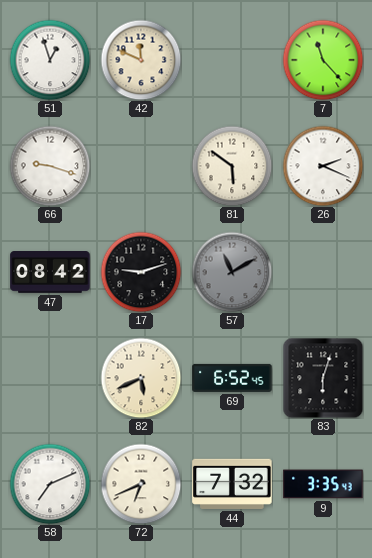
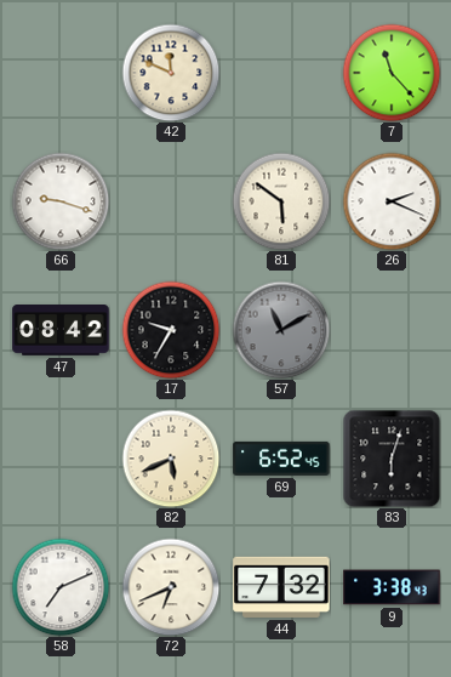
51: 12:57 -> none (50, 60)
17: 9:12 -> 9:35 (171, 330)
9: 3:35 -> 3:38 (392, 587)
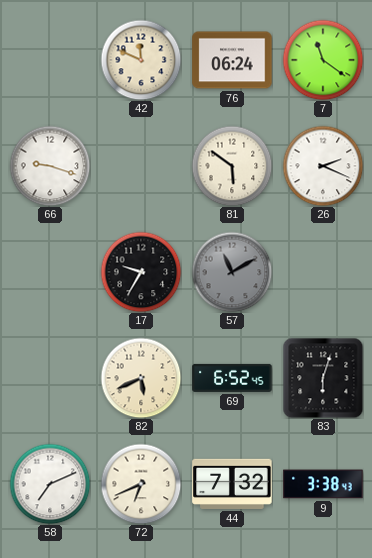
76: none -> 06:24 (232, 60)
7: 11:23 -> 11:21 (323, 60)
47: 08:42 -> none (61, 331)
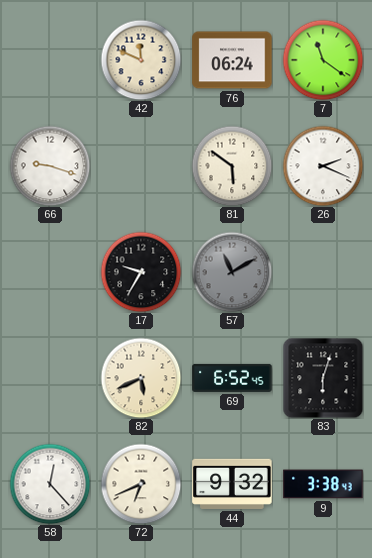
58: 7:11 -> 12:23 (50, 484)
44: 7:32 -> 9:32 (232, 484)
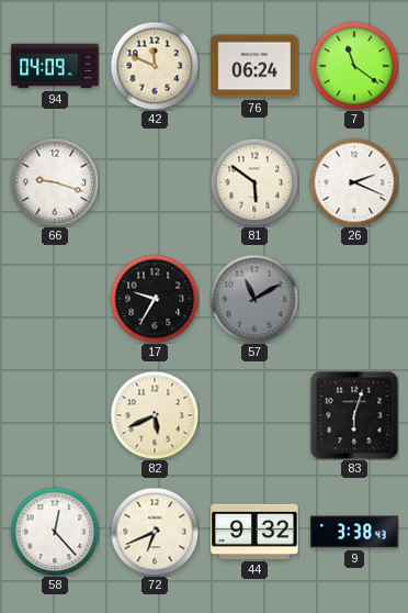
94: none -> 04:09 (55, 66)
69: 6:52 -> none (232, 378)
